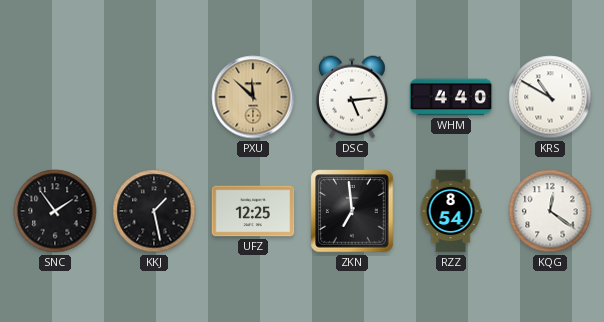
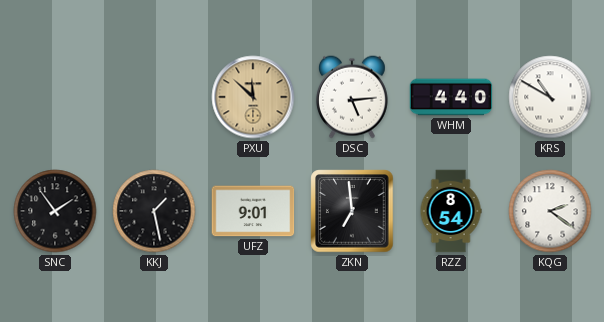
UFZ: 12:25 -> 9:01 (253, 211)
KQG: 12:21 -> 2:21 (550, 211)
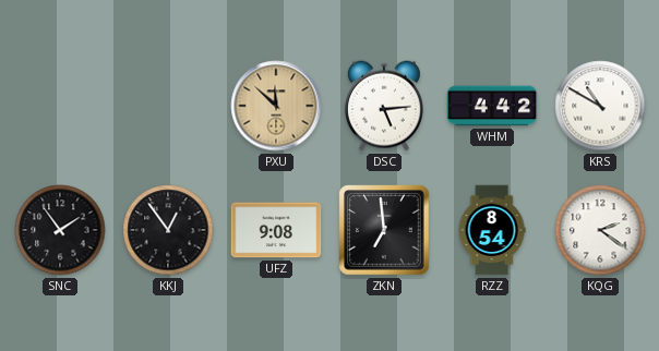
WHM: 4:40 -> 4:42 (492, 106)
KKJ: 1:28 -> 12:54 (168, 230)
UFZ: 9:01 -> 9:08 (276, 230)
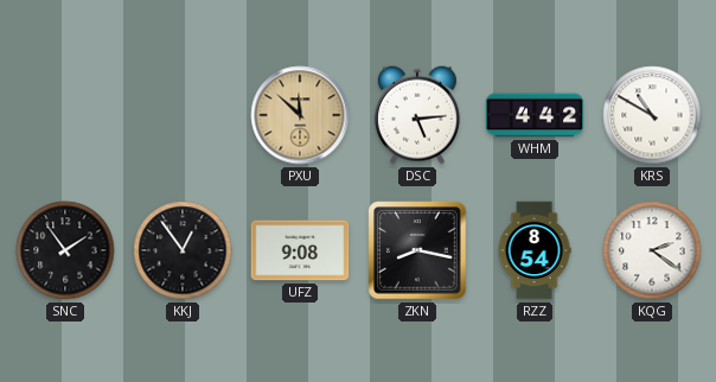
ZKN: 6:59 -> 8:17 (417, 250)
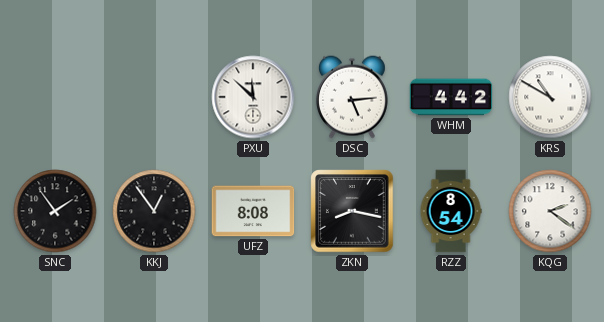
PXU dial: champagne -> white (253, 97)
UFZ: 9:08 -> 8:08 (253, 211)
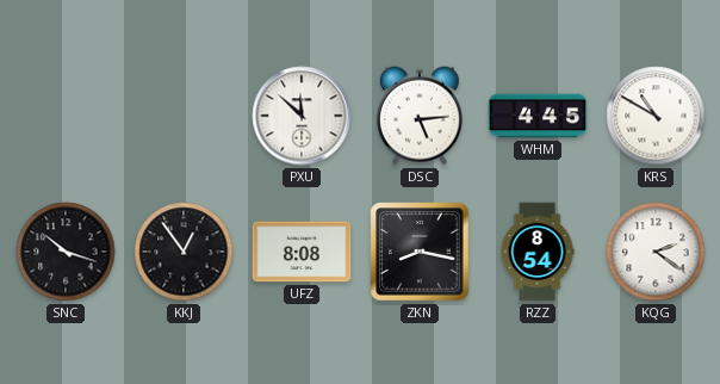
WHM: 4:42 -> 4:45 (538, 116)
SNC: 1:54 -> 10:18 (66, 252)
